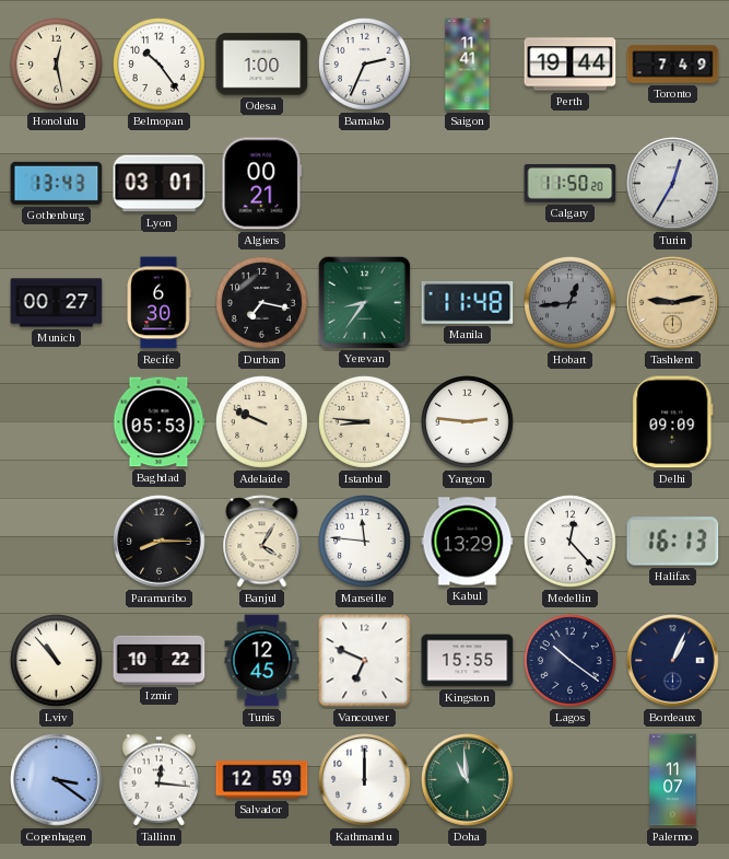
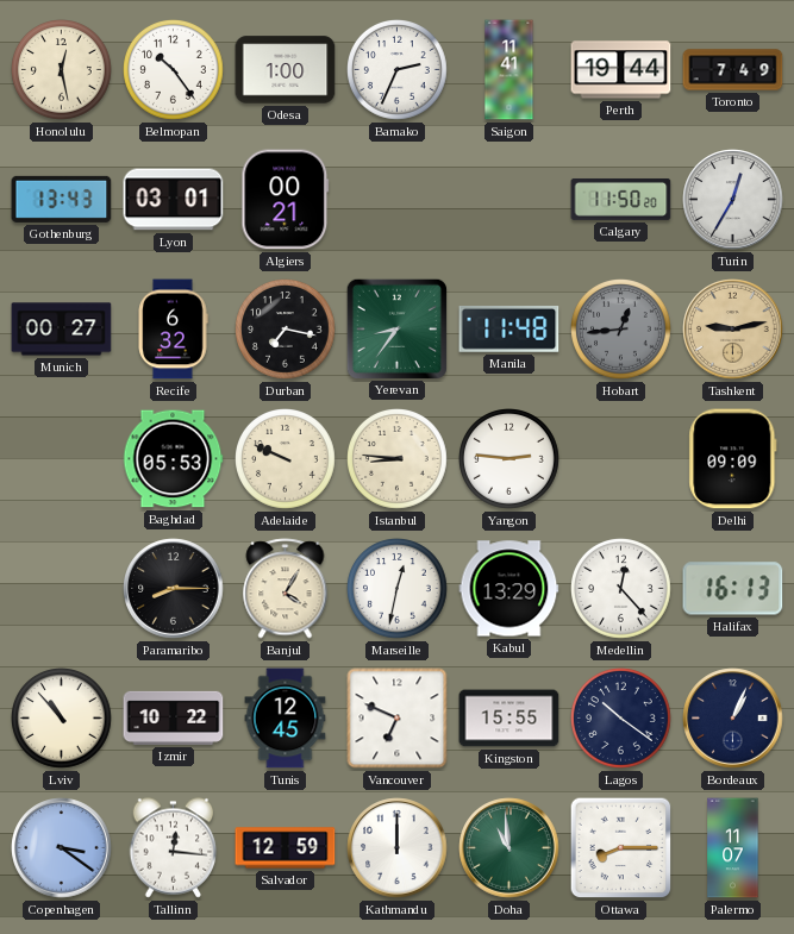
Recife: 6:30 -> 6:32 (173, 330)
Marseille: 11:46 -> 12:32 (398, 589)
Ottawa: none -> 8:15 (621, 848)
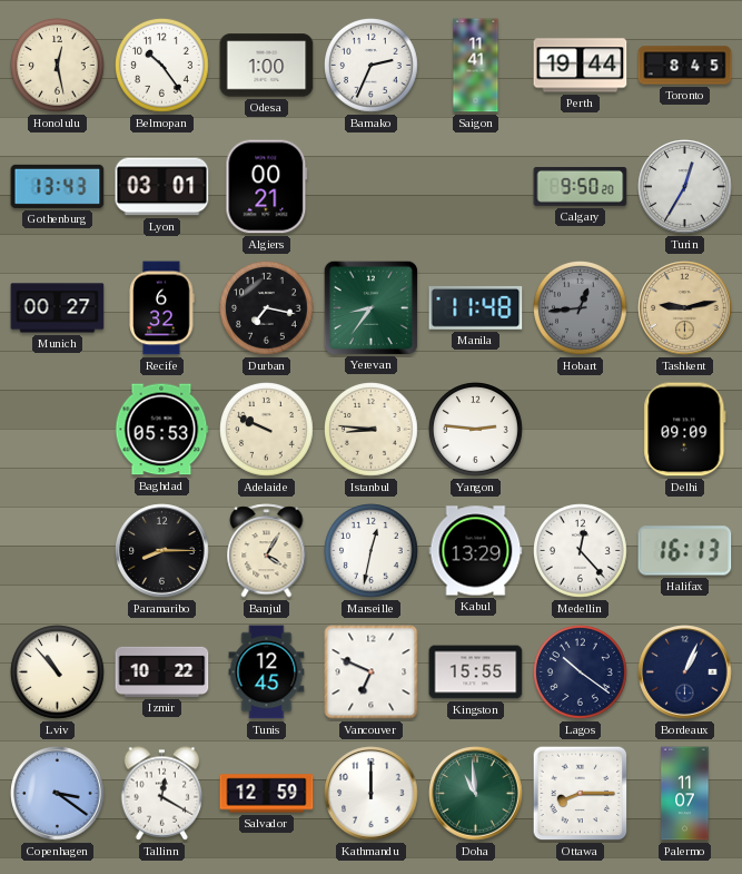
Toronto: 7:49 -> 8:45 (685, 66)
Calgary: 11:50 -> 9:50 (581, 186)
Tallinn: 12:16 -> 12:20 (162, 794)
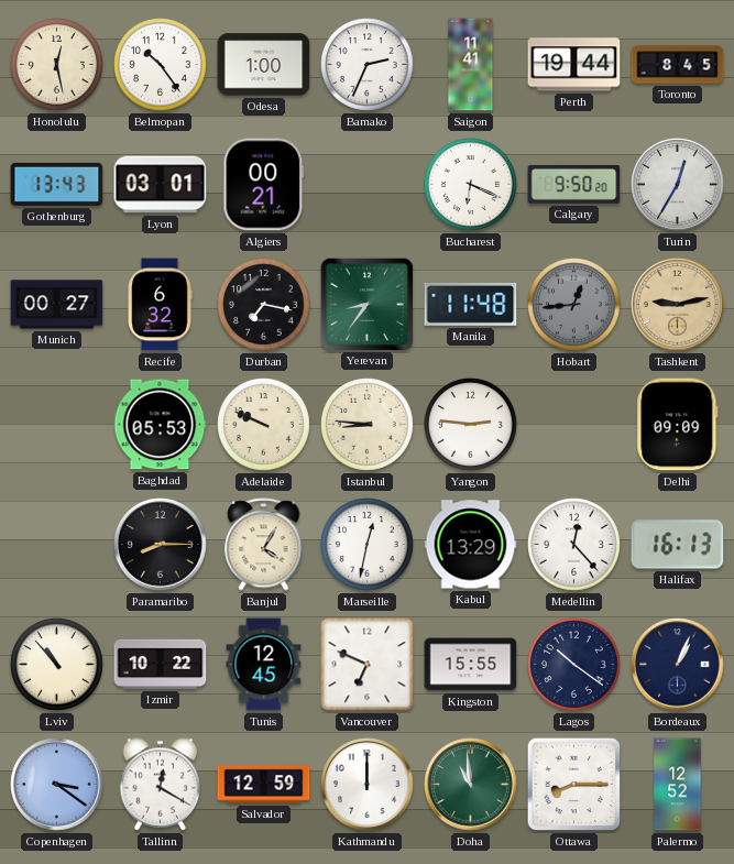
Bucharest: none -> 6:19 (471, 185)
Palermo: 11:07 -> 12:52 (678, 785)
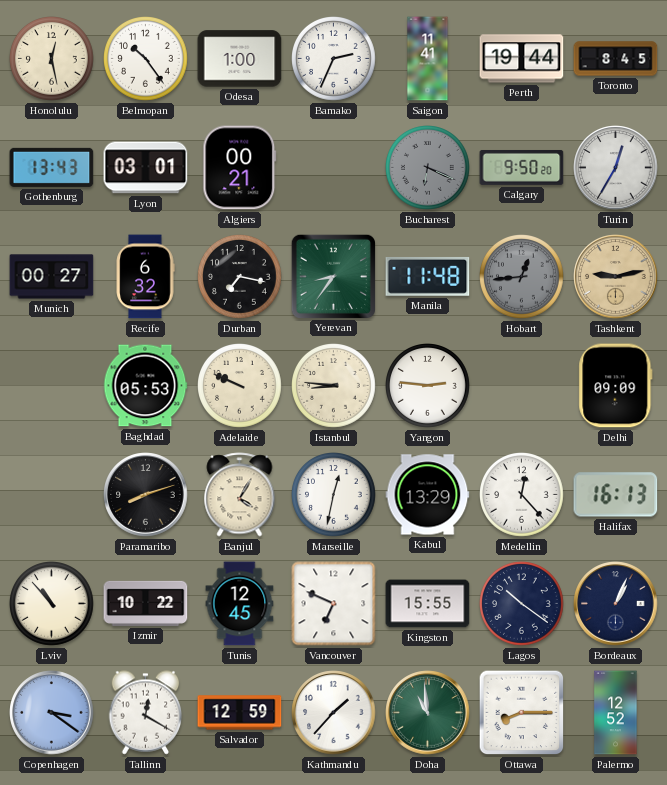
Bucharest dial: white -> grey (428, 168)
Paramaribo: 8:15 -> 8:12 (146, 495)
Kathmandu: 12:00 -> 1:37 (334, 713)
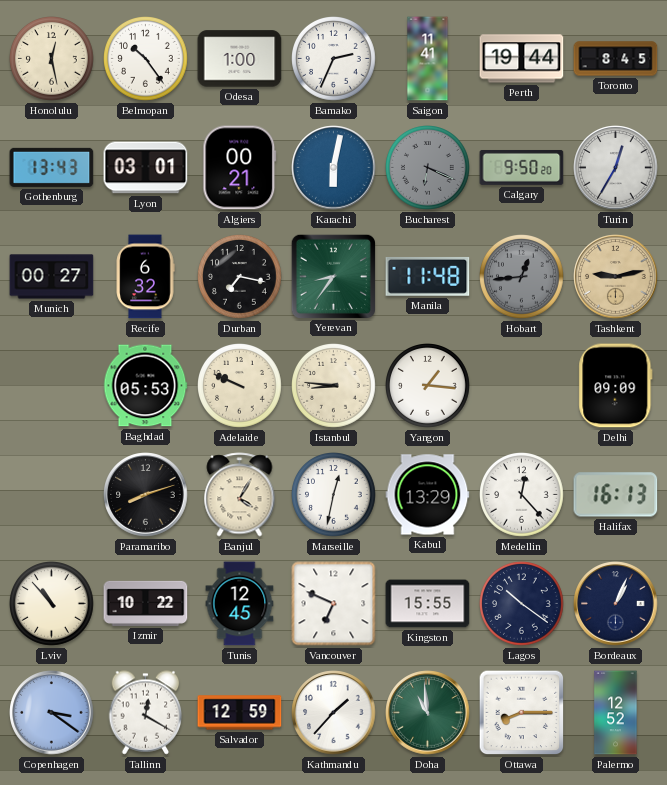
Karachi: none -> 6:02 (334, 168)
Yangon: 2:46 -> 1:16 (428, 386)
